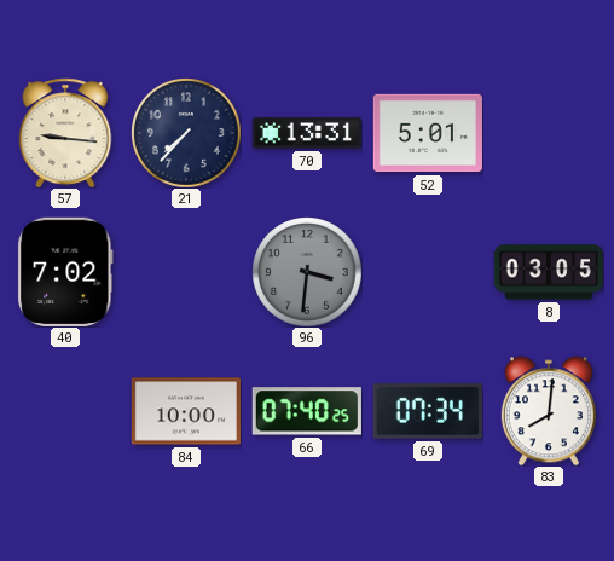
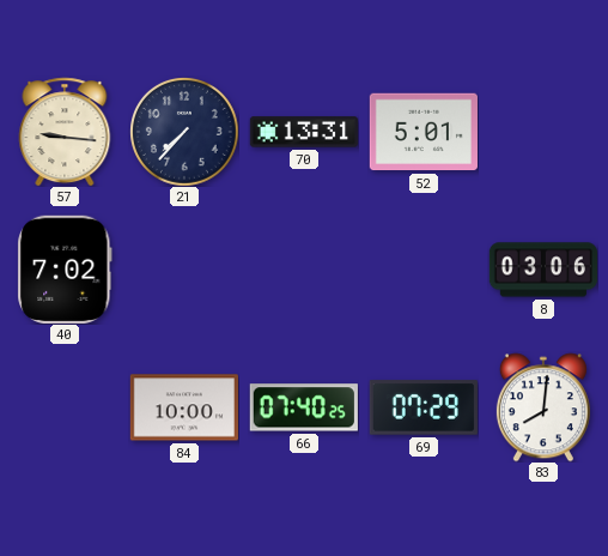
96: 3:31 -> none (307, 272)
8: 03:05 -> 03:06 (542, 270)
69: 07:34 -> 07:29 (424, 407)
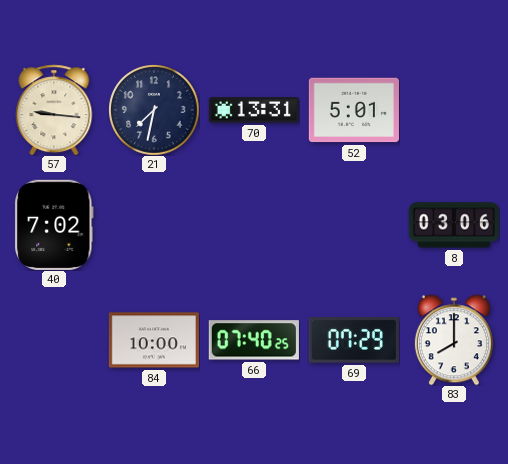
21: 7:37 -> 7:32 (154, 110)
83: 8:01 -> 8:00 (454, 340)
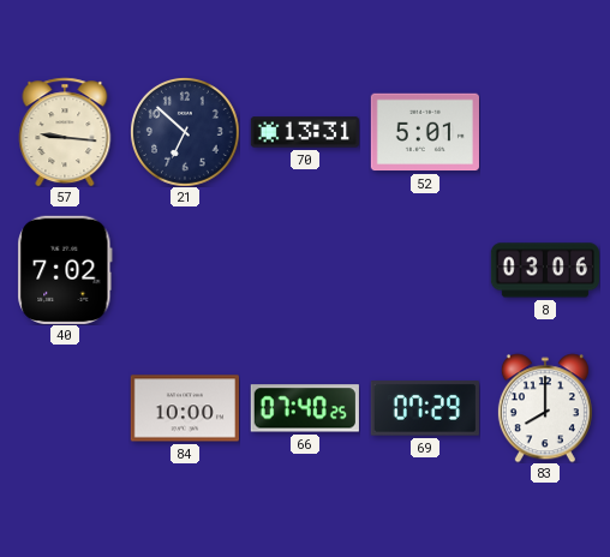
21: 7:32 -> 6:52 (185, 132)
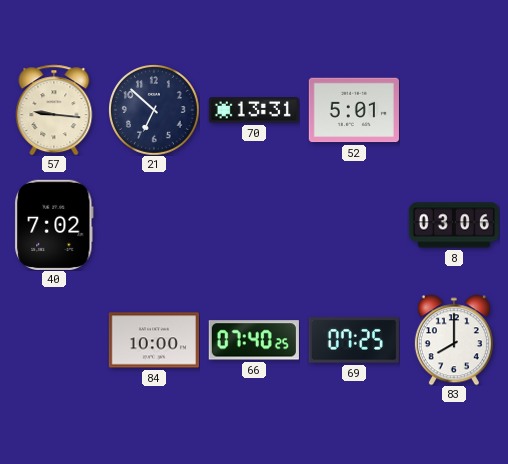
69: 07:29 -> 07:25 (354, 340)
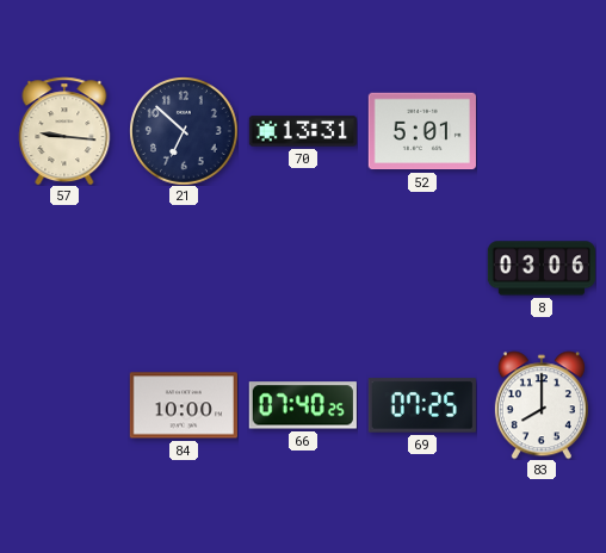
40: 7:02 -> none (54, 225)
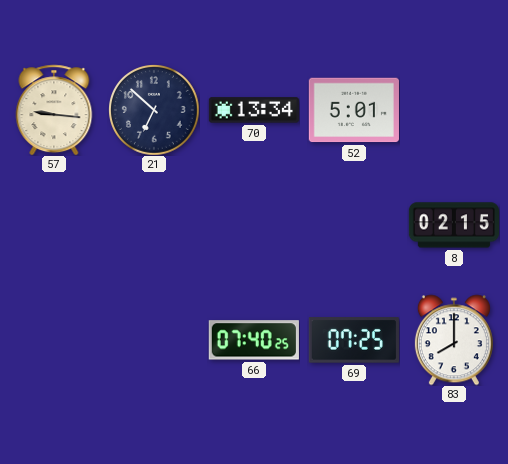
70: 13:31 -> 13:34 (254, 110)
8: 03:06 -> 02:15 (453, 225)
84: 10:00 -> none (184, 405)
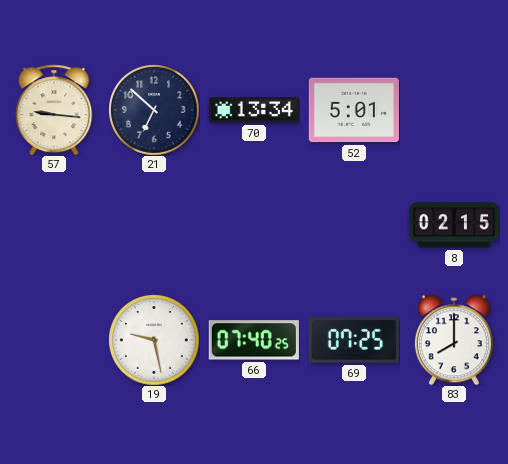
19: none -> 9:28 (154, 340)
